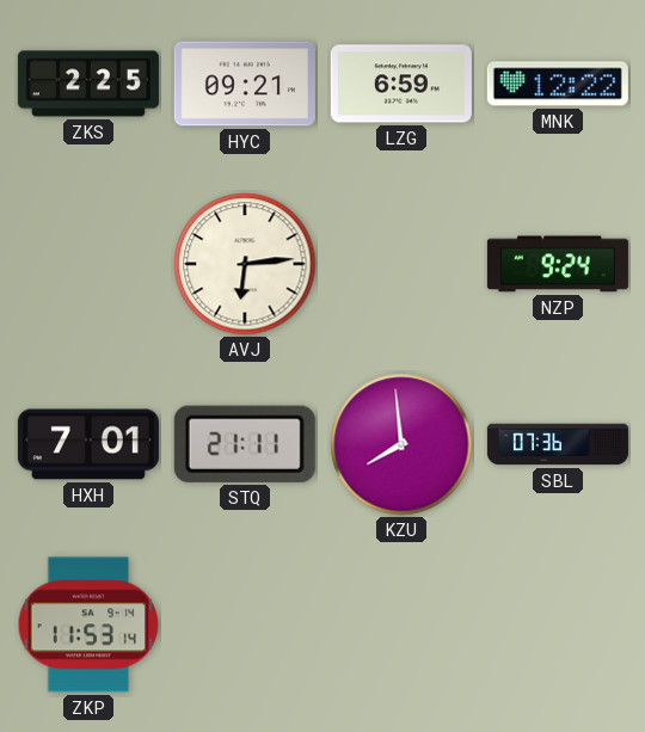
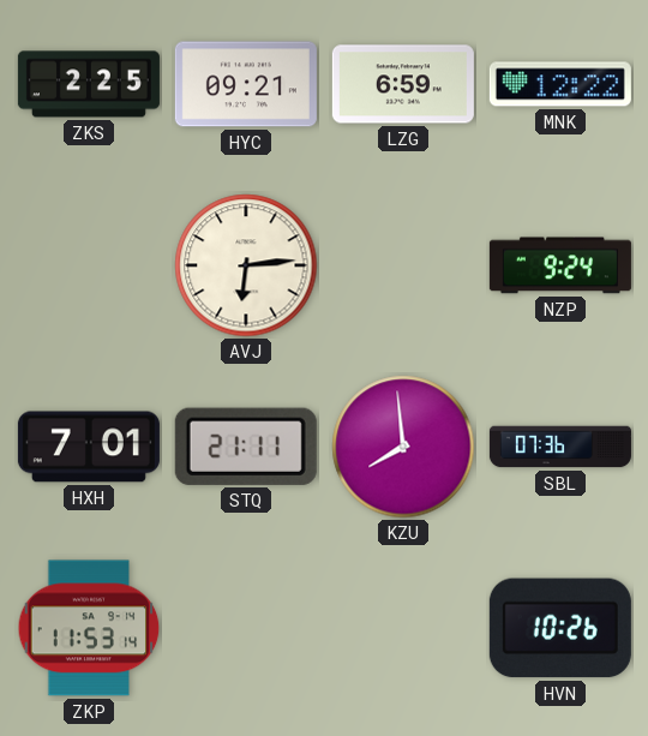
HVN: none -> 10:26 (560, 628)
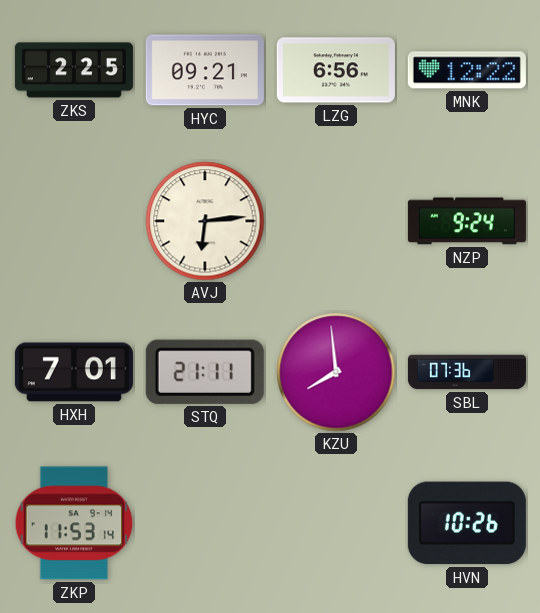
LZG: 6:59 -> 6:56 (336, 70)
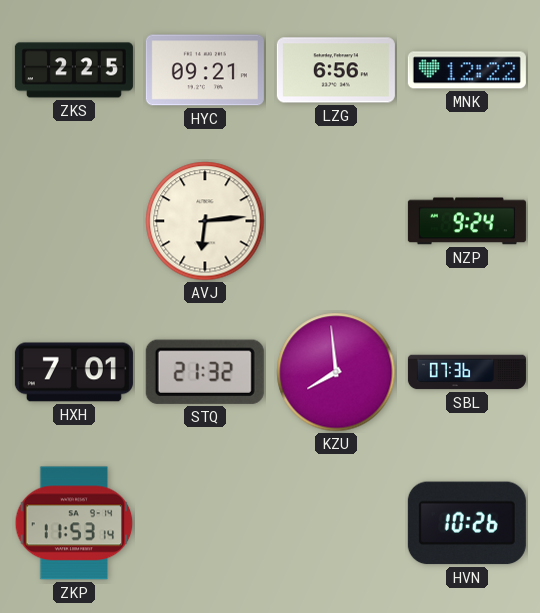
STQ: 21:11 -> 21:32 (205, 372)
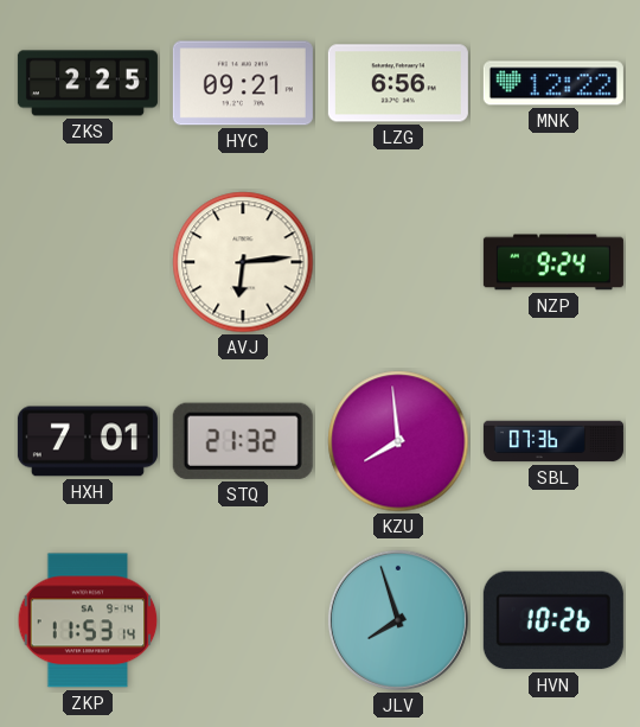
JLV: none -> 7:57 (398, 620)
